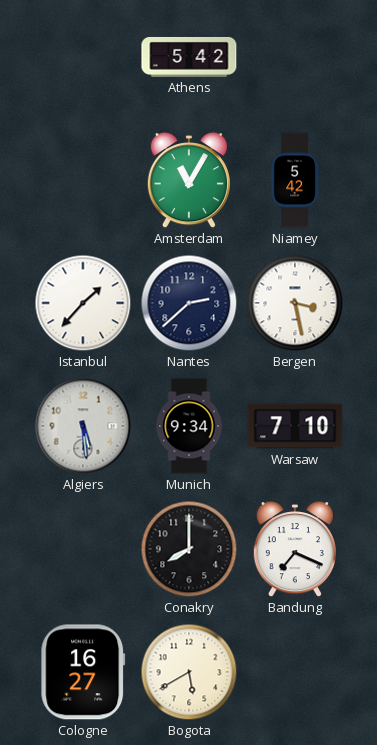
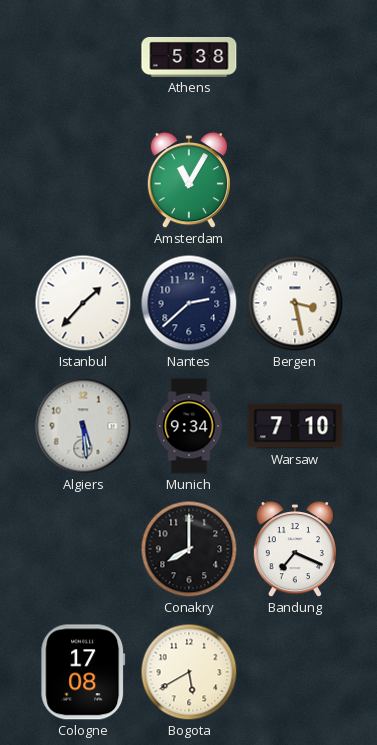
Athens: 5:42 -> 5:38 (189, 57)
Niamey: 5:42 -> none (295, 180)
Cologne: 16:27 -> 17:08 (83, 672)
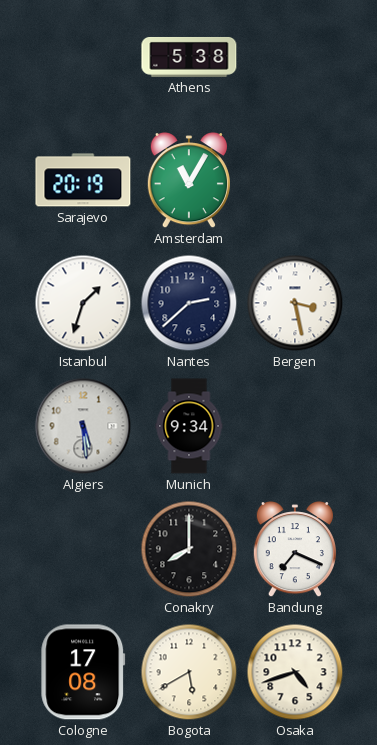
Sarajevo: none -> 20:19 (83, 180)
Istanbul: 1:37 -> 1:33 (83, 303)
Warsaw: 7:10 -> none (295, 426)
Osaka: none -> 4:42 (295, 672)
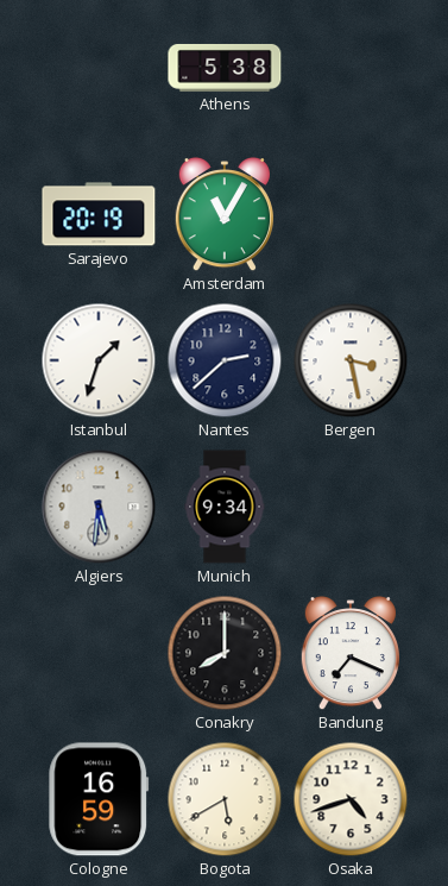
Algiers: 5:29 -> 5:31 (99, 507)
Cologne: 17:08 -> 16:59 (99, 799)
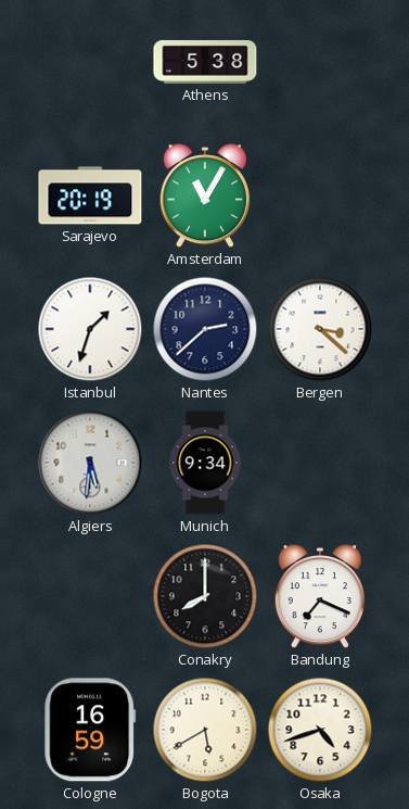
Bergen: 3:28 -> 3:22 (320, 329)
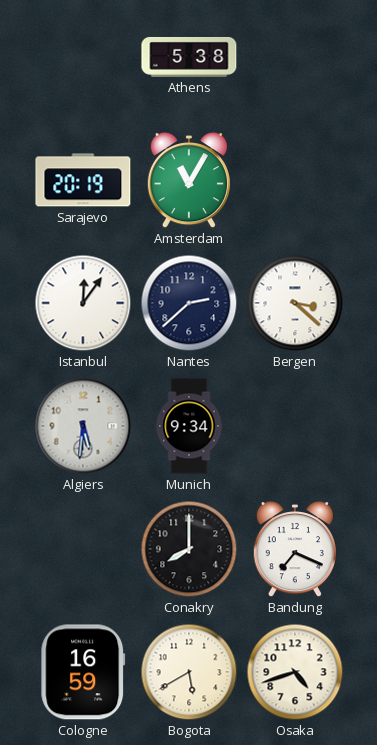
Istanbul: 1:33 -> 12:06 (83, 303)
